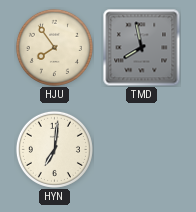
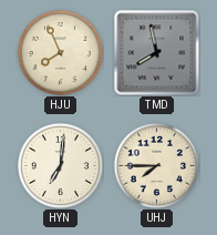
HJU: 7:54 -> 7:56 (60, 52)
UHJ: none -> 7:45 (156, 165)
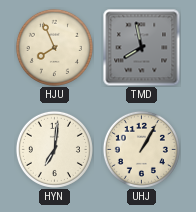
UHJ: 7:45 -> 1:05 (141, 149)
